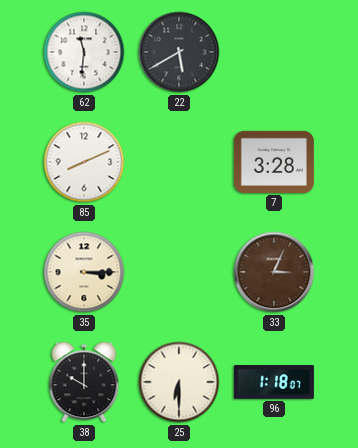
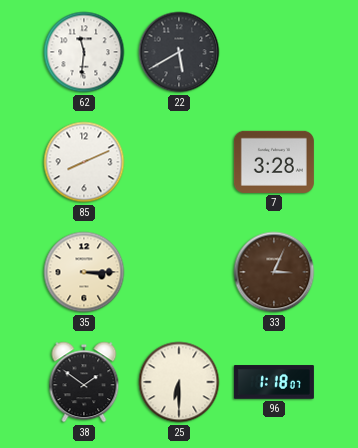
38: 10:00 -> 1:51 (84, 382)
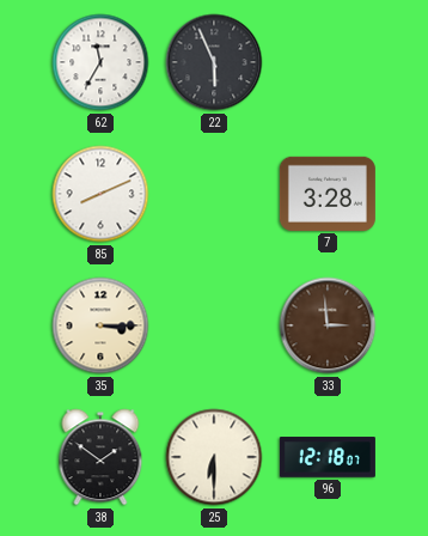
62: 11:31 -> 11:35 (100, 62)
22: 5:40 -> 5:56 (214, 62)
33: 3:04 -> 2:59 (328, 325)
96: 1:18 -> 12:18 (328, 457)
